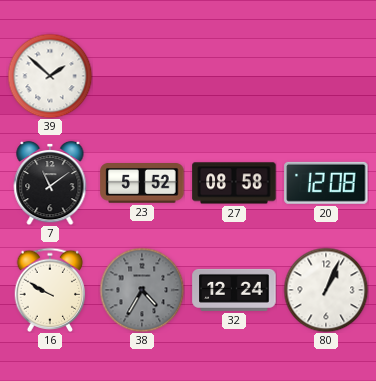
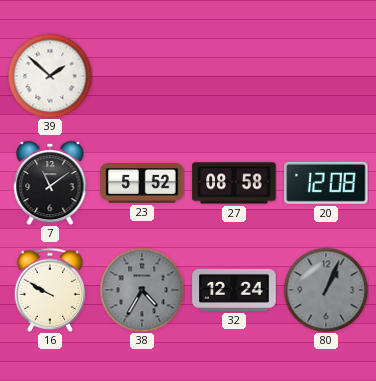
80 dial: white -> grey (326, 290)
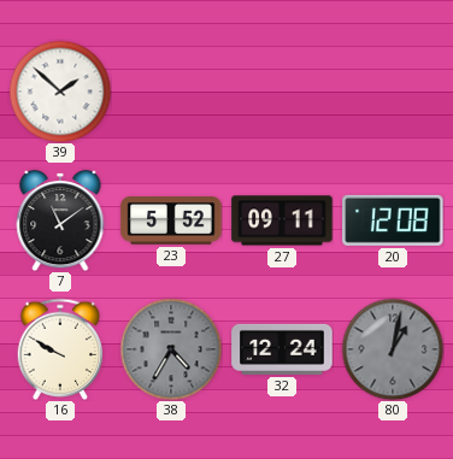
27: 08:58 -> 09:11 (282, 220)
80: 1:04 -> 1:02 (393, 349)
